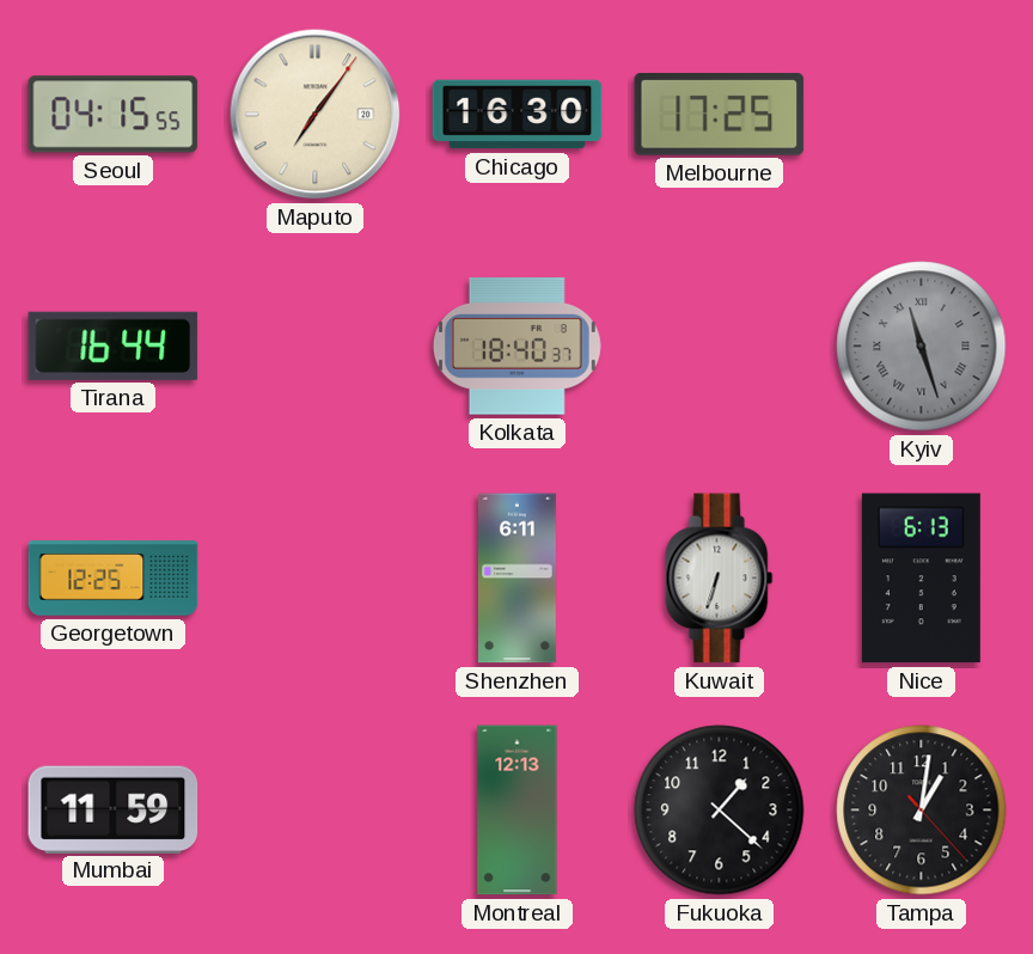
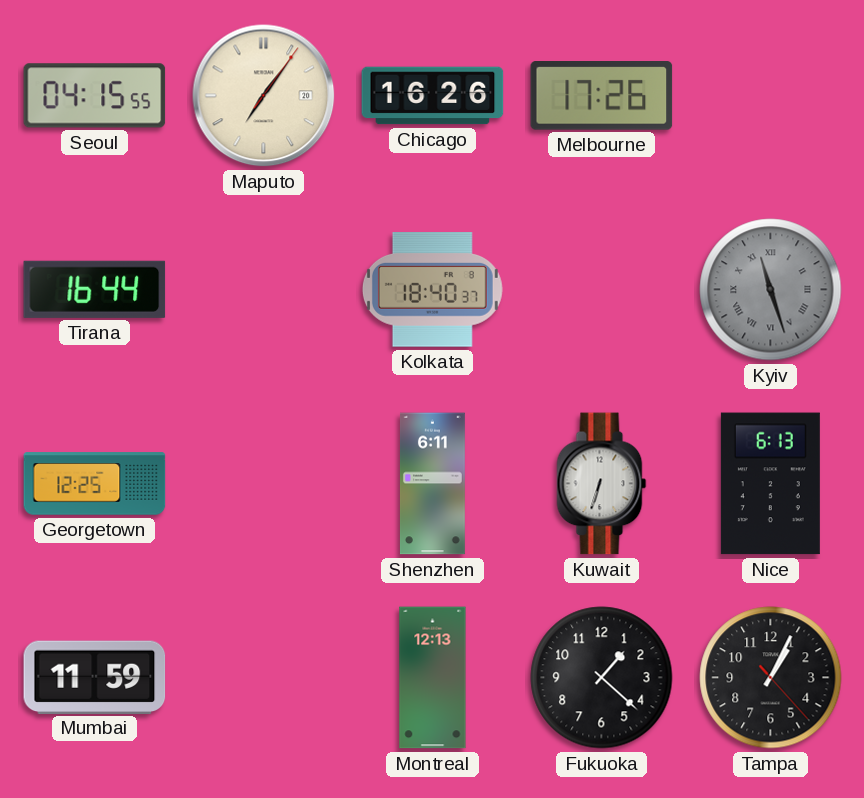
Chicago: 16:30 -> 16:26 (433, 96)
Melbourne: 17:25 -> 17:26 (602, 96)
Tampa: 1:01 -> 1:04 (771, 678)
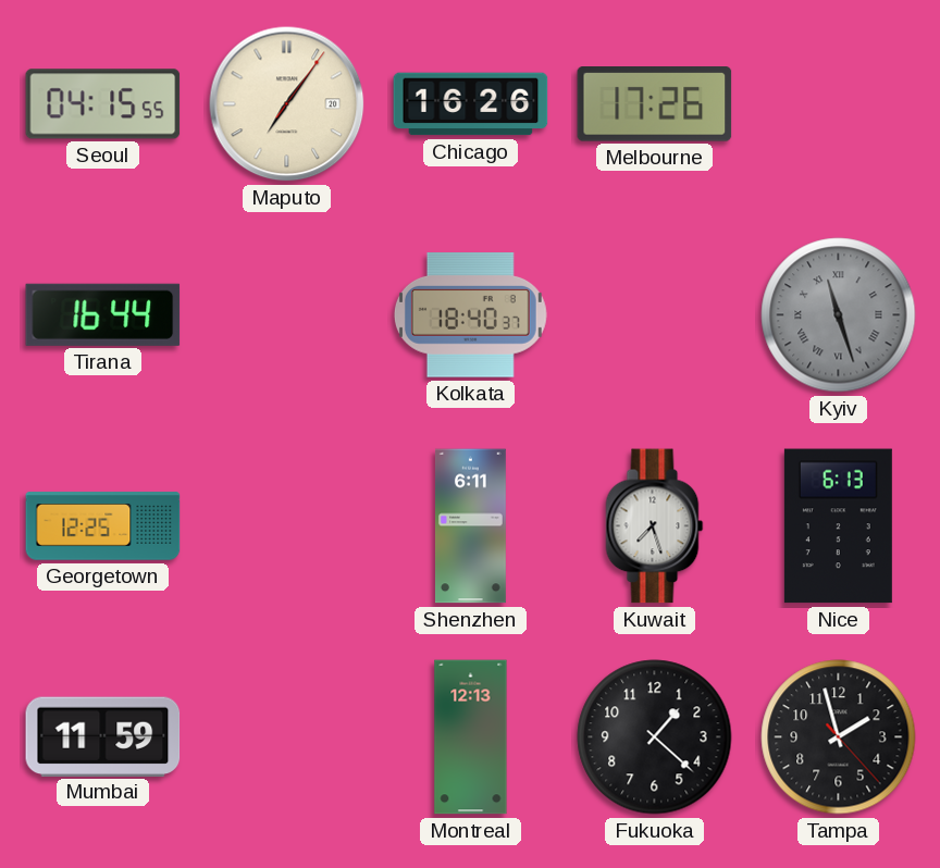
Kuwait: 6:33 -> 7:27 (655, 526)
Tampa: 1:04 -> 1:57 (839, 737)
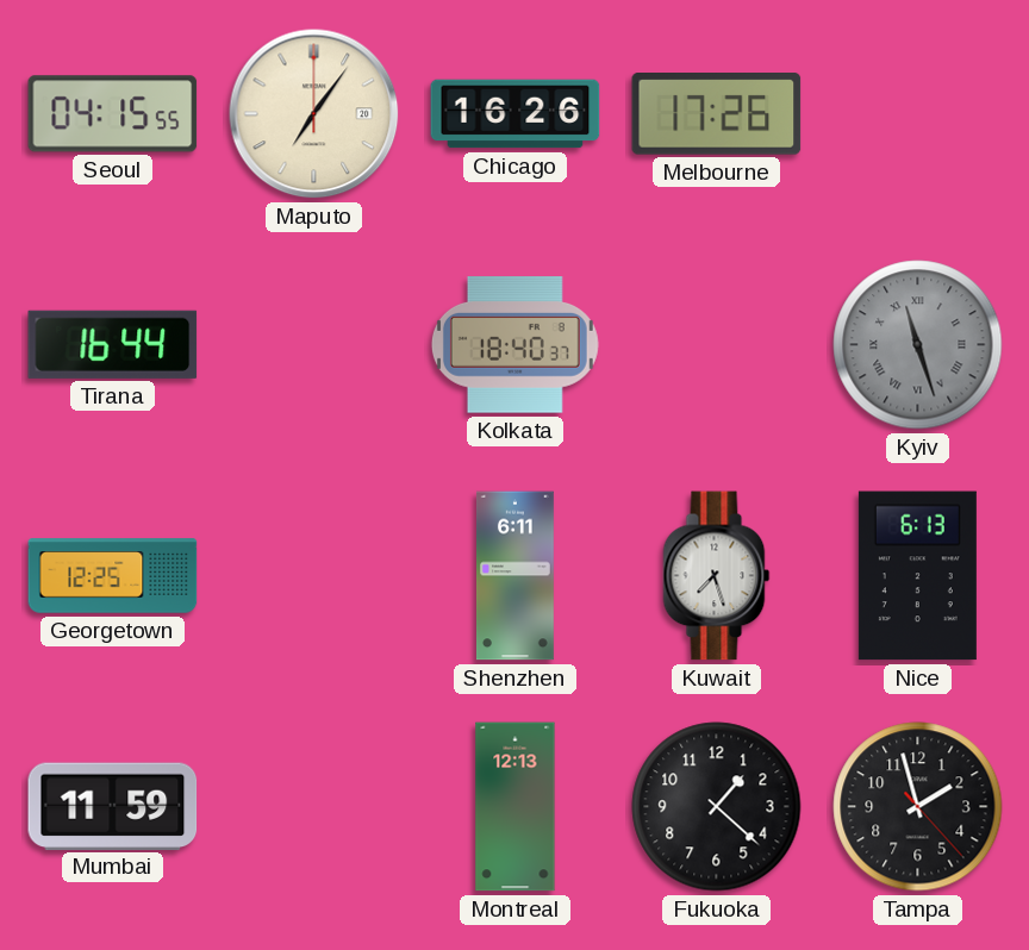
Maputo: 7:06:06 -> 7:06:00 (314, 114)
